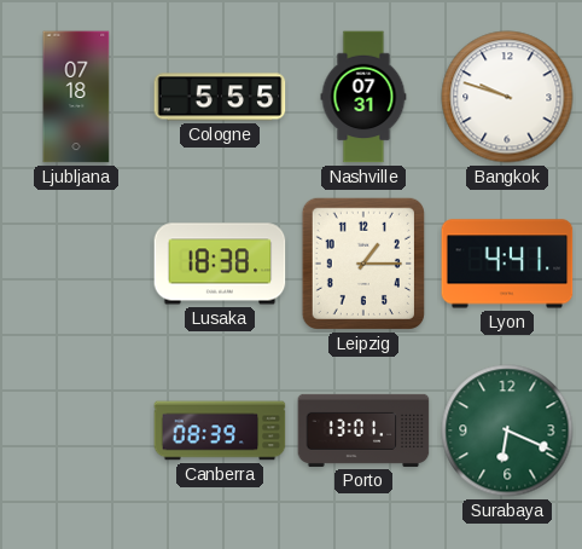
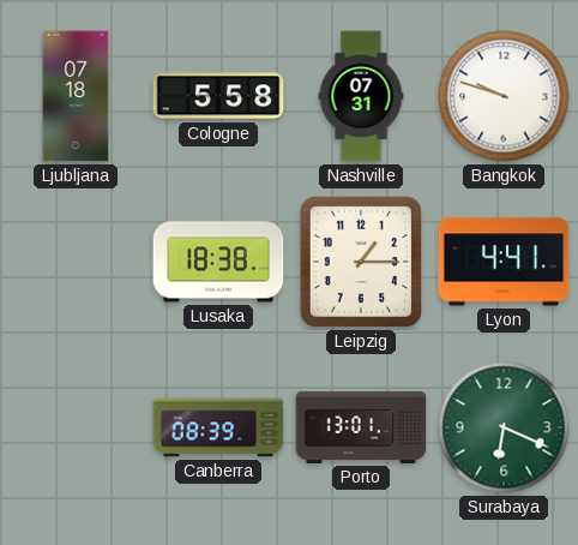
Cologne: 5:55 -> 5:58 (218, 96)
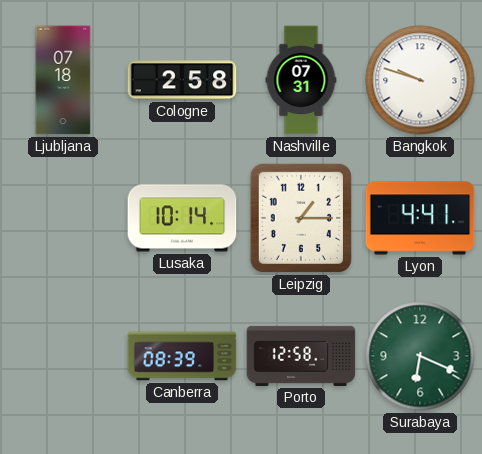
Cologne: 5:58 -> 2:58 (182, 80)
Lusaka: 18:38 -> 10:14 (182, 218)
Porto: 13:01 -> 12:58 (301, 356)
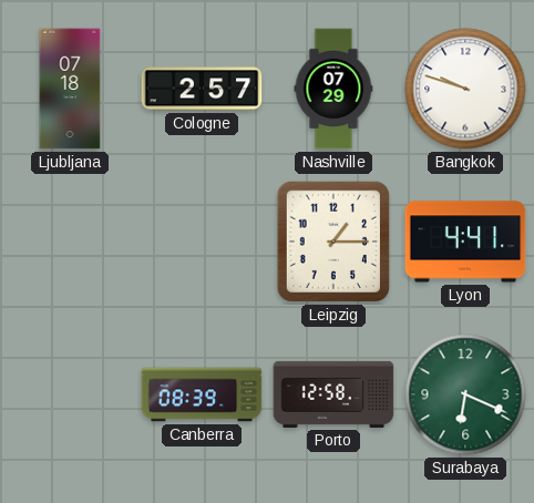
Cologne: 2:58 -> 2:57 (202, 89)
Nashville: 07:31 -> 07:29 (333, 89)
Lusaka: 10:14 -> none (182, 218)
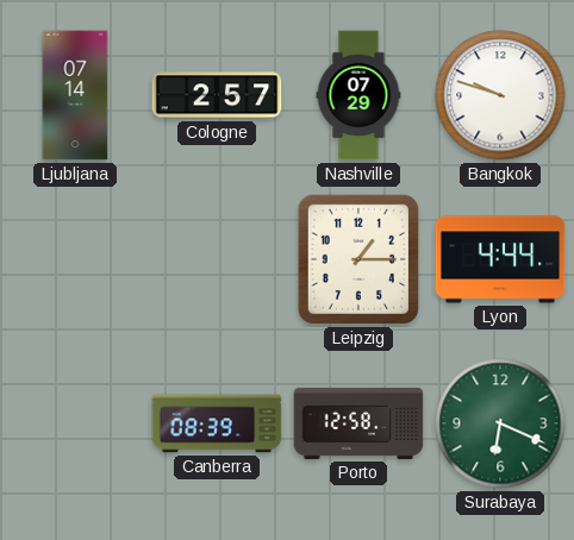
Ljubljana: 07:18 -> 07:14 (75, 95)
Lyon: 4:41 -> 4:44 (500, 259)
